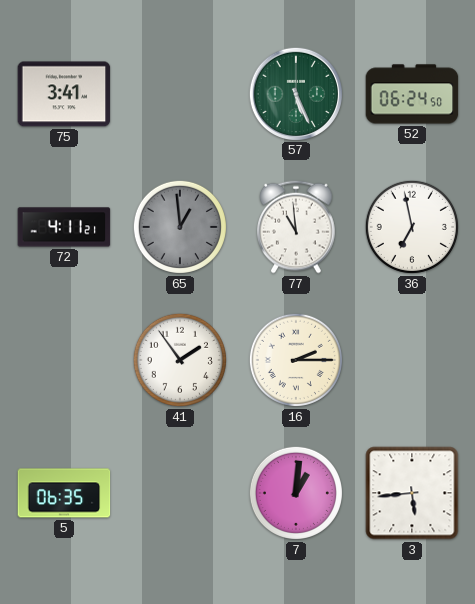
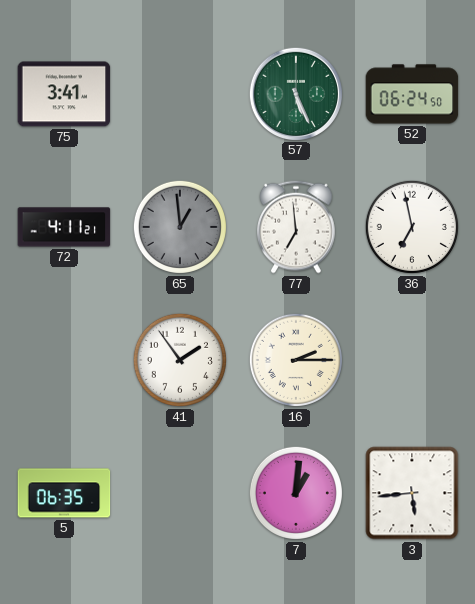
77: 10:59 -> 6:59 (297, 227)
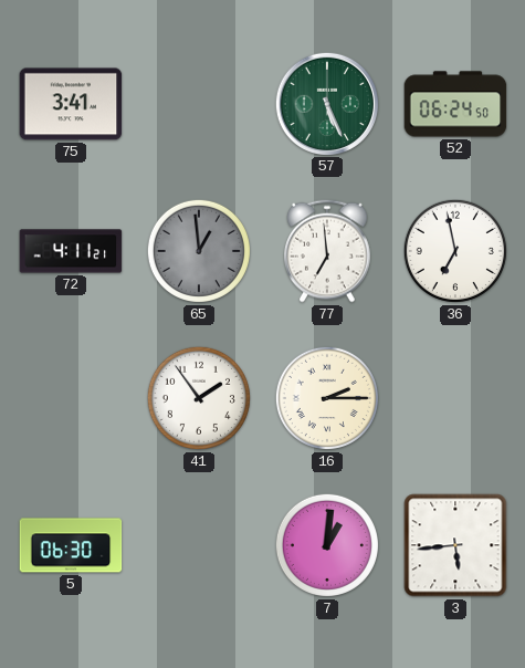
5: 06:35 -> 06:30 (71, 545)
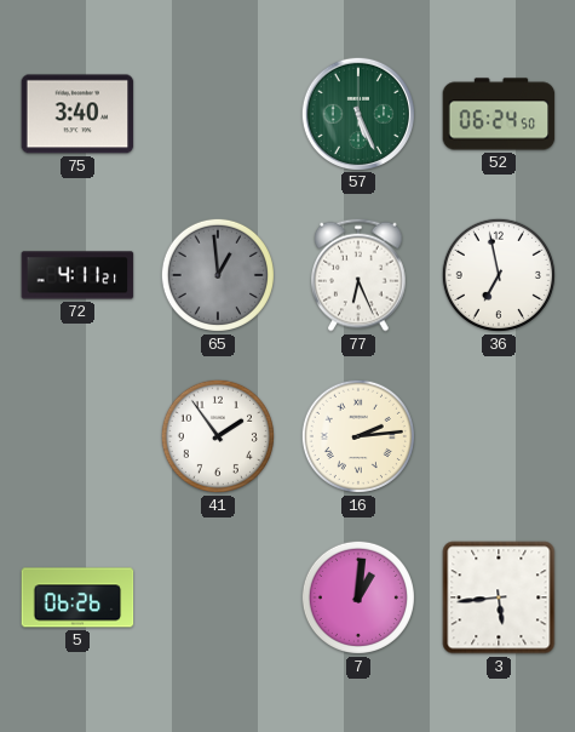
75: 3:41 -> 3:40 (77, 114)
77: 6:59 -> 6:26 (360, 275)
16: 2:15 -> 2:14 (358, 436)
5: 06:30 -> 06:26 (77, 597)
